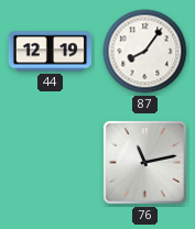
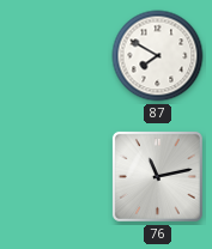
44: 12:19 -> none (50, 52)
87: 8:06 -> 7:50 (158, 56)
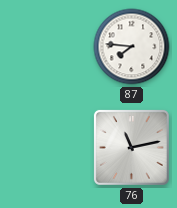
87: 7:50 -> 7:46 (132, 47)
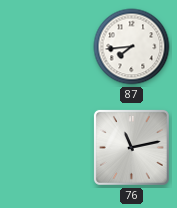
87: 7:46 -> 7:44 (132, 47)
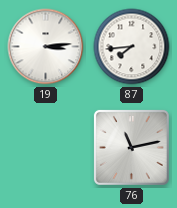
19: none -> 3:14 (46, 47)
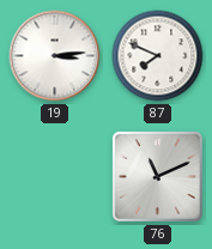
87: 7:44 -> 7:49 (158, 56)
76: 11:13 -> 11:11 (157, 176)
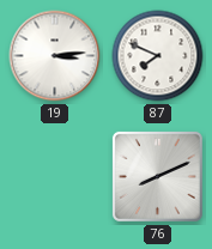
76: 11:11 -> 8:11 (157, 176)
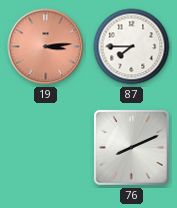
19 dial: white -> salmon (46, 47)
87: 7:49 -> 7:45 (132, 47)
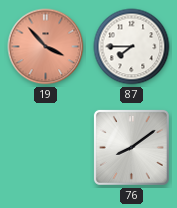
19: 3:14 -> 3:53 (46, 47)
76: 8:11 -> 8:09 (131, 147)
